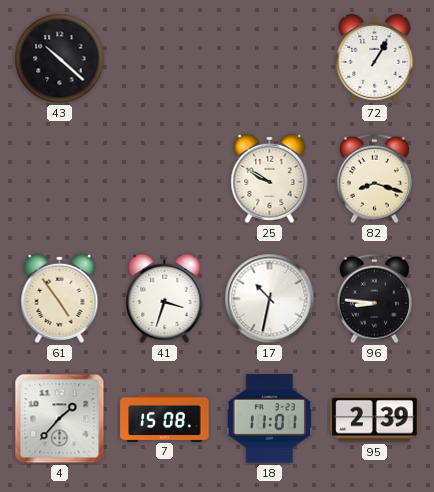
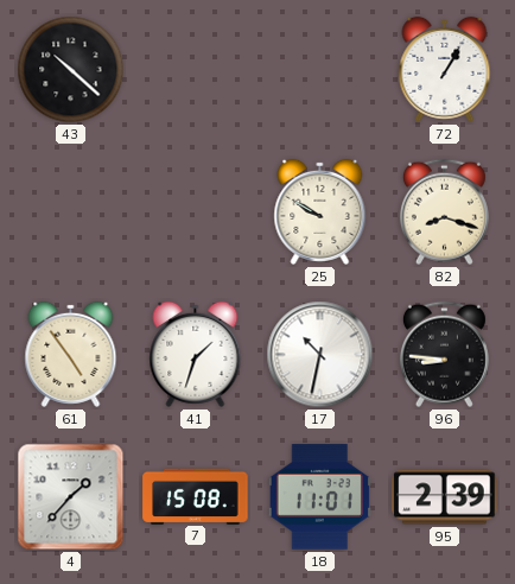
41: 3:33 -> 1:33 (196, 354)
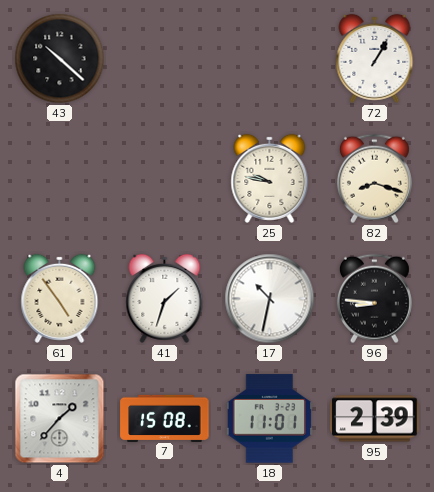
25: 9:50 -> 9:47 (270, 178)
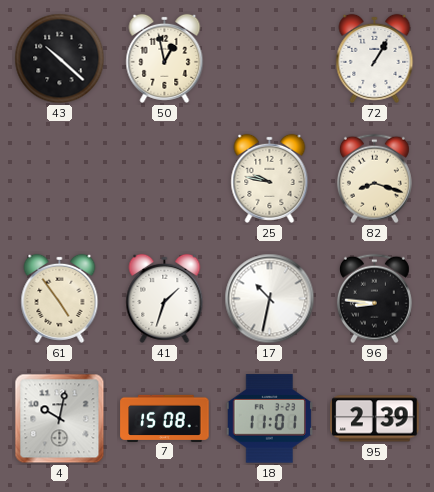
50: none -> 12:58 (165, 58)
4: 1:37 -> 10:02 (60, 419)
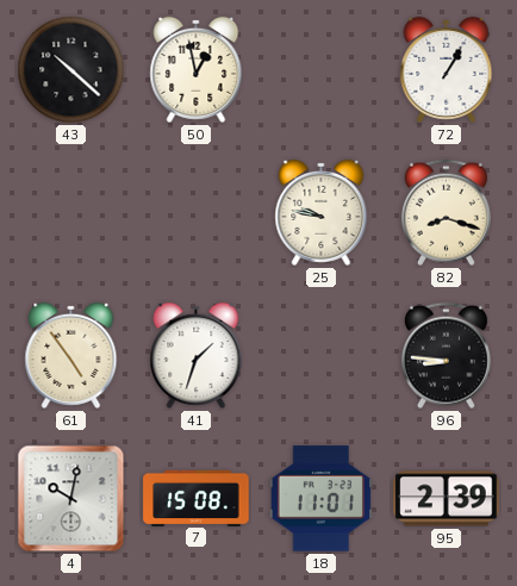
17: 10:32 -> none (270, 299)
